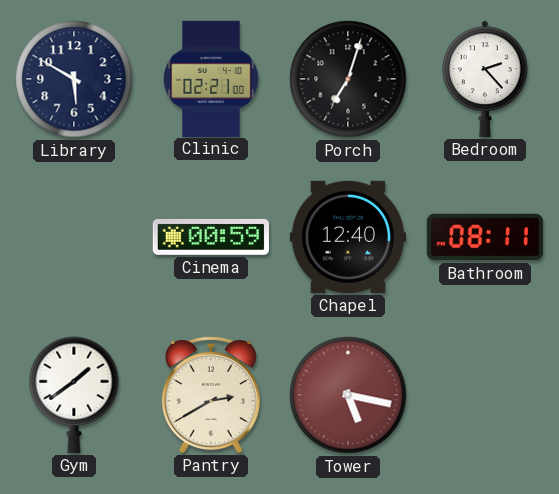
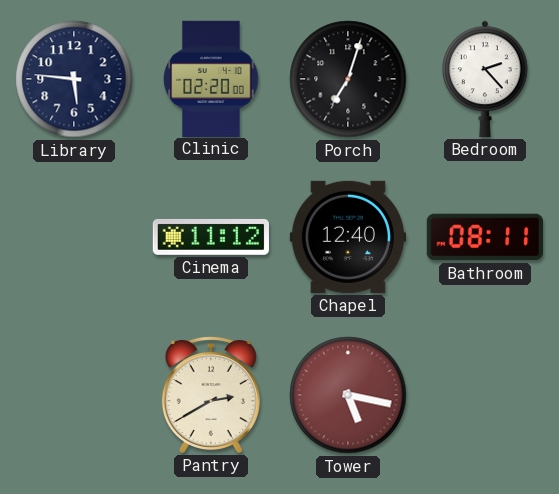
Library: 5:50 -> 5:46 (74, 79)
Clinic: 02:21 -> 02:20 (211, 78)
Cinema: 00:59 -> 11:12 (211, 237)
Gym: 1:39 -> none (74, 395)
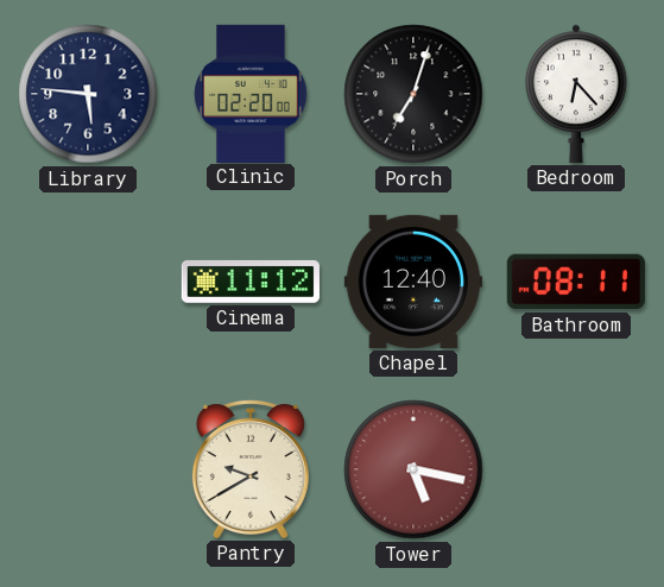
Bedroom: 2:23 -> 6:23 (576, 94)
Pantry: 2:40 -> 9:40 (251, 468)
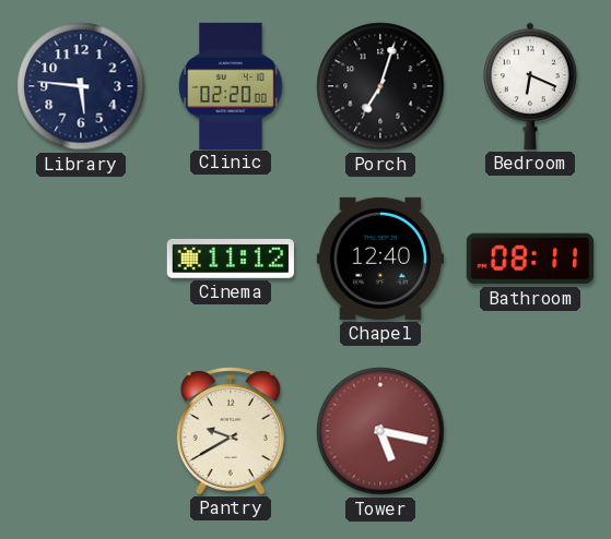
Bedroom: 6:23 -> 6:19 (530, 86)
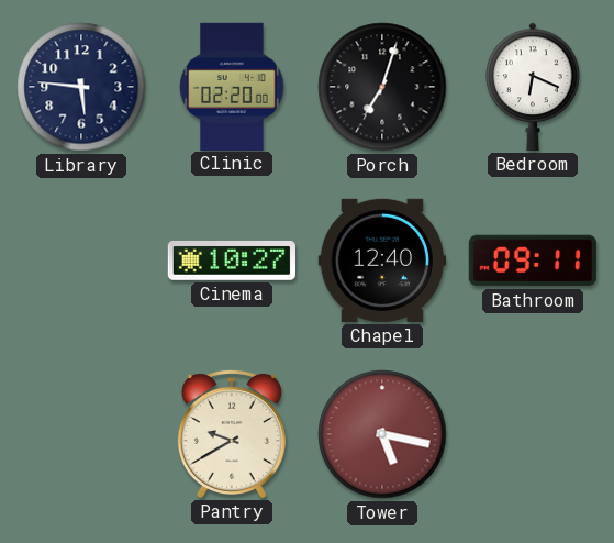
Cinema: 11:12 -> 10:27 (232, 261)
Bathroom: 08:11 -> 09:11 (533, 261)
